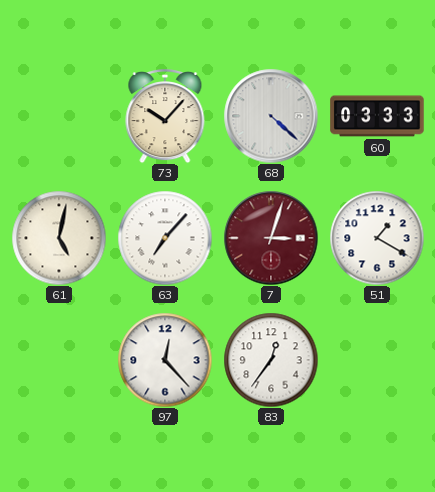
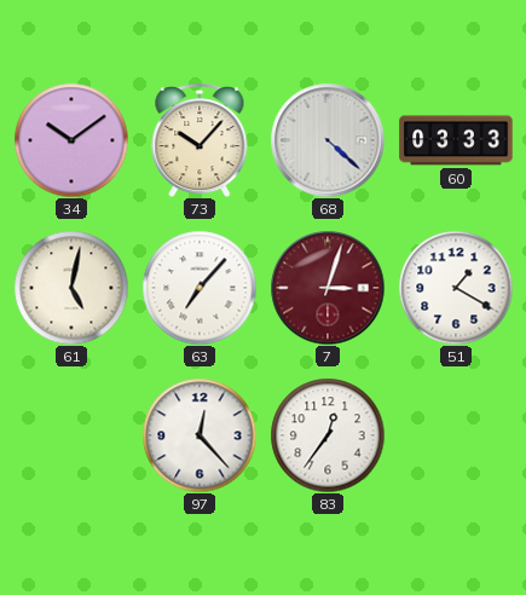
34: none -> 10:09 (71, 140)
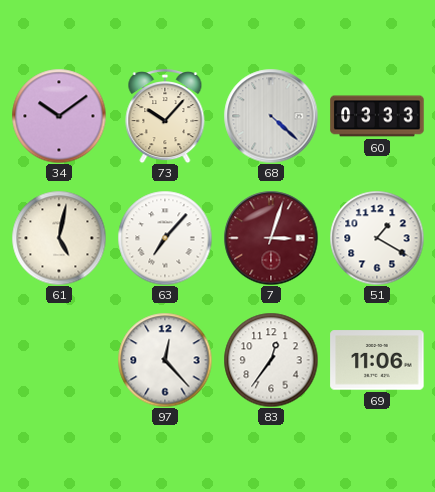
69: none -> 11:06 (377, 360)
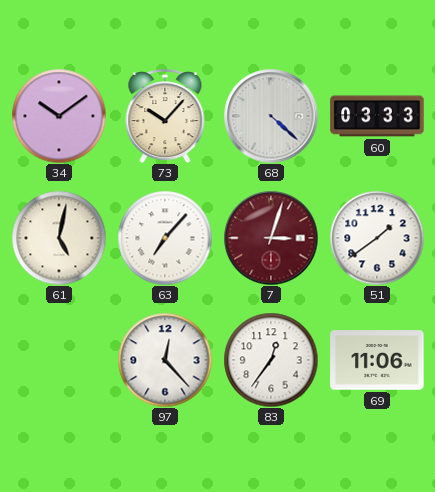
51: 1:20 -> 1:39 (377, 238)
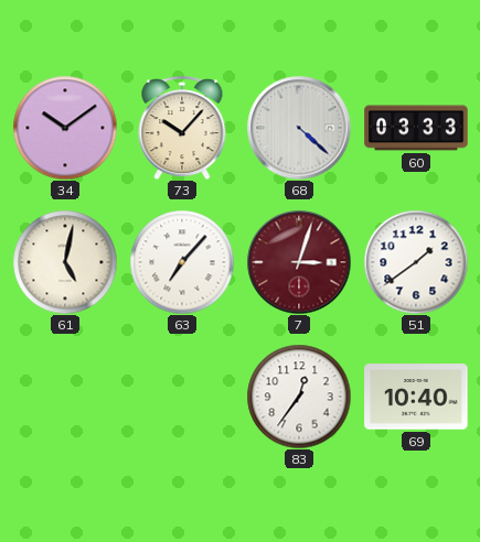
97: 12:23 -> none (165, 360)
69: 11:06 -> 10:40 (416, 397)
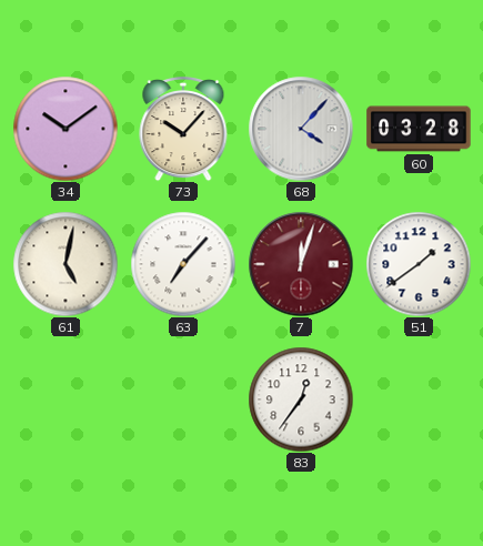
68: 4:22 -> 4:07 (301, 129)
60: 03:33 -> 03:28 (419, 129)
7: 3:03 -> 12:03 (301, 264)
69: 10:40 -> none (416, 397)
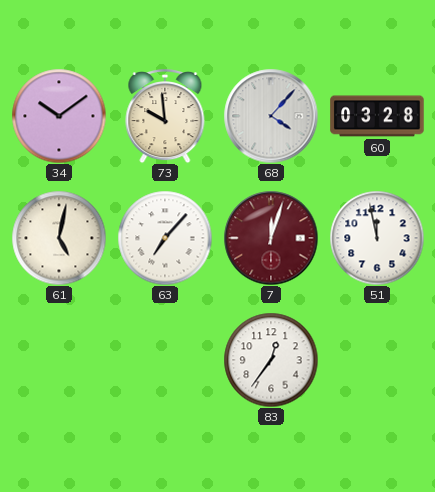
73: 10:07 -> 9:59 (165, 117)
51: 1:39 -> 11:58 (377, 238)
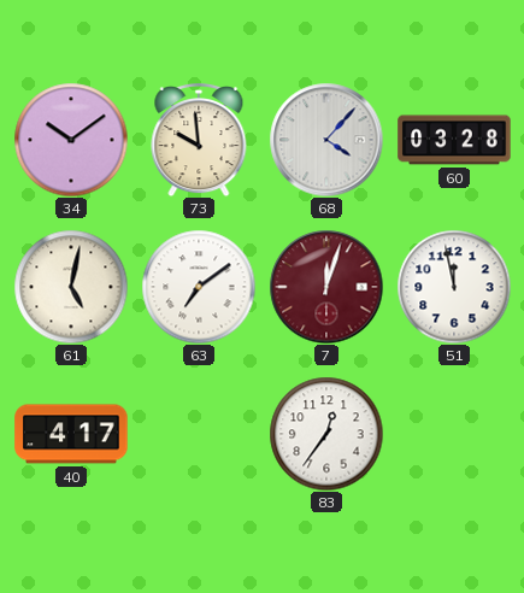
63: 7:07 -> 7:09 (199, 287)
40: none -> 4:17 (71, 434)
